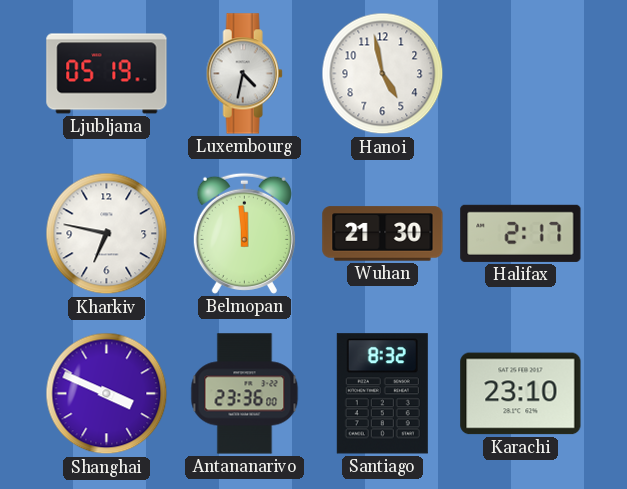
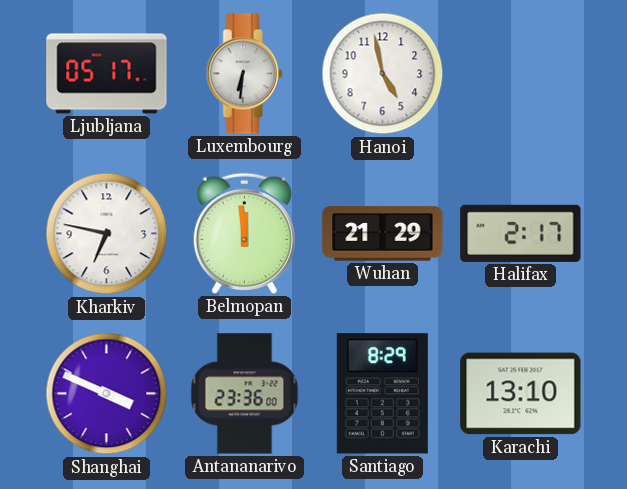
Ljubljana: 05:19 -> 05:17 (107, 74)
Luxembourg: 4:32 -> 6:31 (244, 74)
Wuhan: 21:30 -> 21:29 (383, 234)
Santiago: 8:32 -> 8:29 (382, 394)
Karachi: 23:10 -> 13:10 (521, 394)
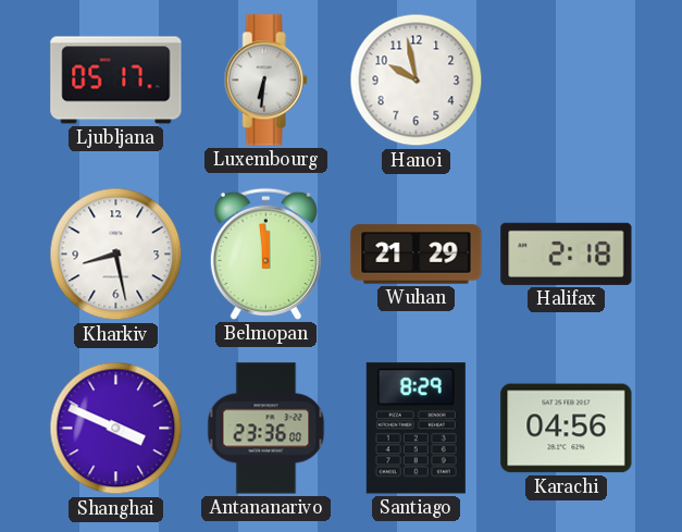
Hanoi: 4:58 -> 9:58 (417, 81)
Kharkiv: 6:47 -> 8:28 (116, 255)
Halifax: 2:17 -> 2:18 (567, 253)
Karachi: 13:10 -> 04:56 (567, 429)
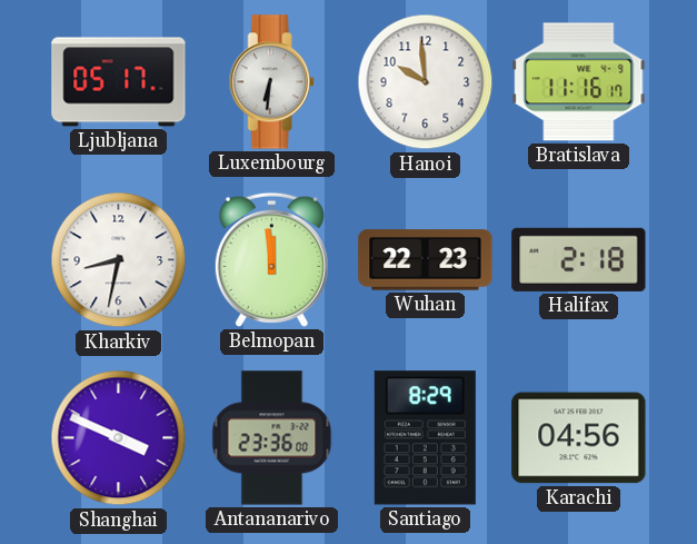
Hanoi: 9:58 -> 9:59 (426, 82)
Bratislava: none -> 11:16 (579, 82)
Kharkiv: 8:28 -> 8:32 (119, 260)
Wuhan: 21:29 -> 22:23 (426, 260)
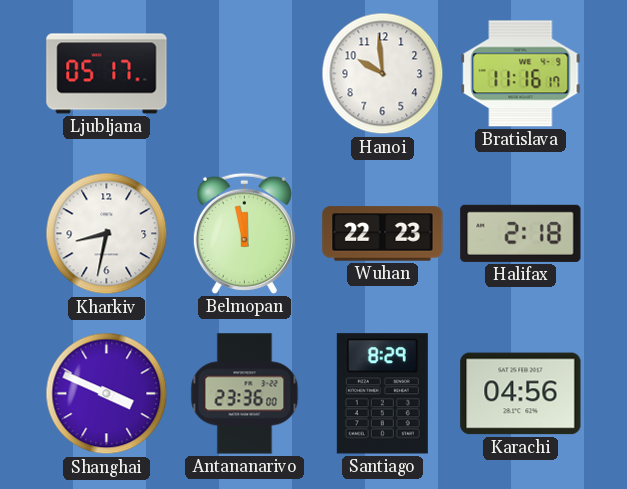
Luxembourg: 6:31 -> none (271, 82)
Belmopan: 11:59 -> 11:58 (244, 233)
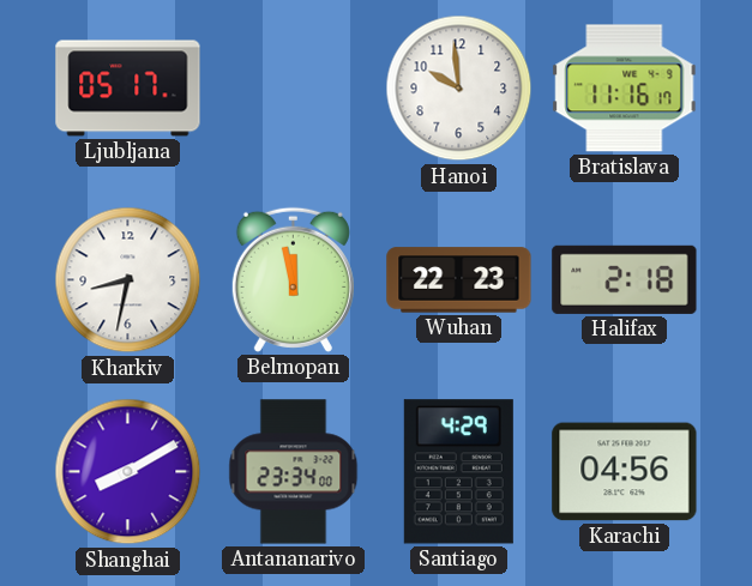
Shanghai: 3:49 -> 8:10 (128, 472)
Antananarivo: 23:36 -> 23:34 (294, 472)
Santiago: 8:29 -> 4:29 (458, 472)
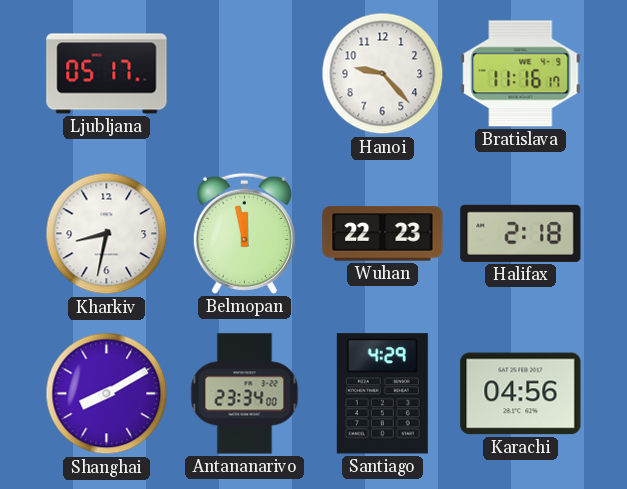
Hanoi: 9:59 -> 9:23 (383, 74)
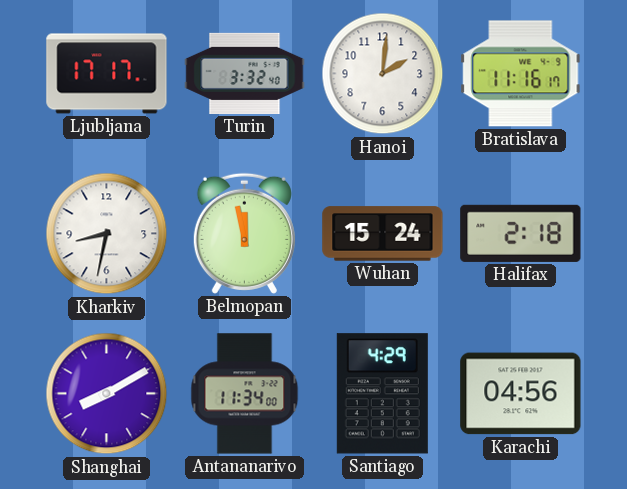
Ljubljana: 05:17 -> 17:17 (107, 74)
Turin: none -> 3:32 (245, 73)
Hanoi: 9:23 -> 2:01 (383, 74)
Wuhan: 22:23 -> 15:24 (383, 234)
Antananarivo: 23:34 -> 11:34 (245, 394)
